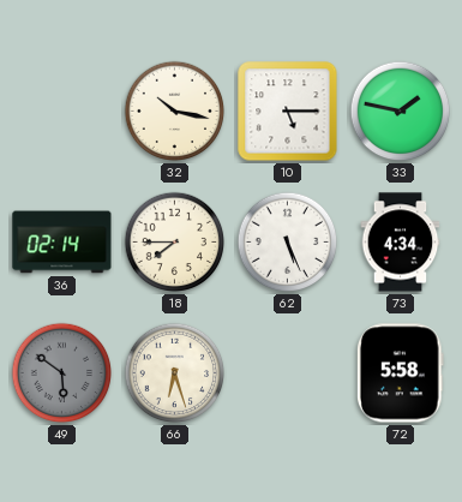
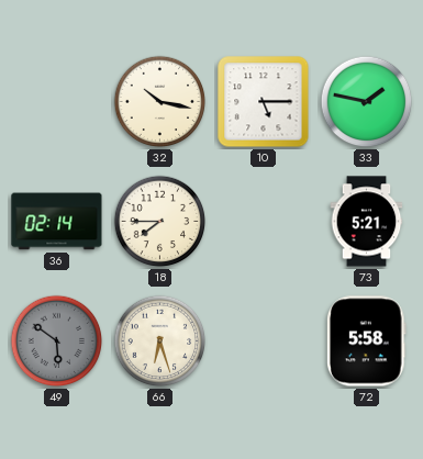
62: 5:26 -> none (288, 243)
73: 4:34 -> 5:21 (367, 222)
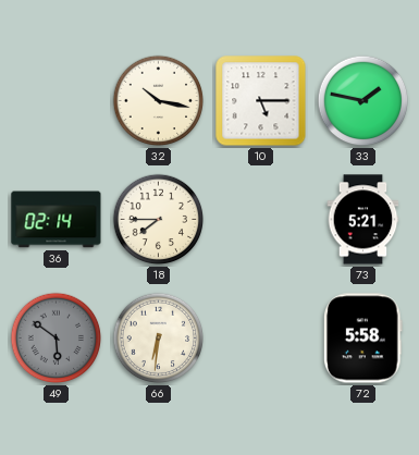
66: 6:27 -> 6:31 (159, 339)
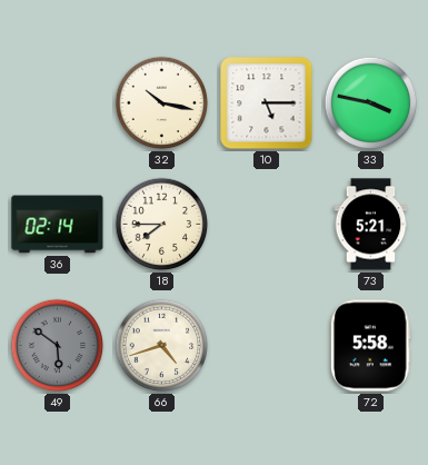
33: 1:47 -> 3:47 (371, 103)
66: 6:31 -> 4:42 (162, 346)
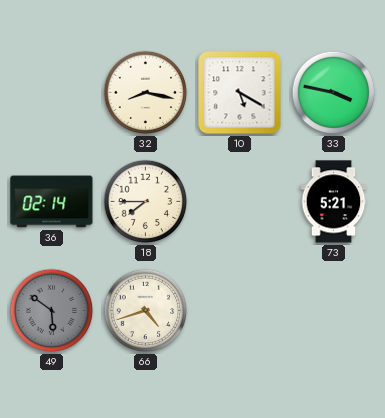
32: 10:17 -> 8:17 (146, 93)
10: 5:15 -> 5:20 (240, 93)
72: 5:58 -> none (370, 346)
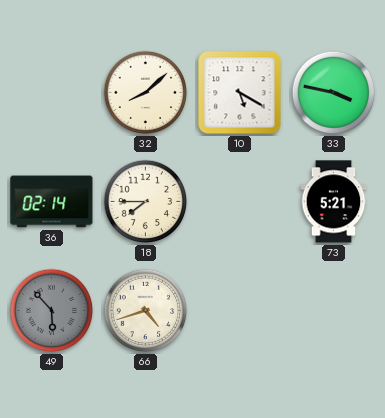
32: 8:17 -> 8:08 (146, 93)
49: 5:51 -> 5:53 (52, 311)
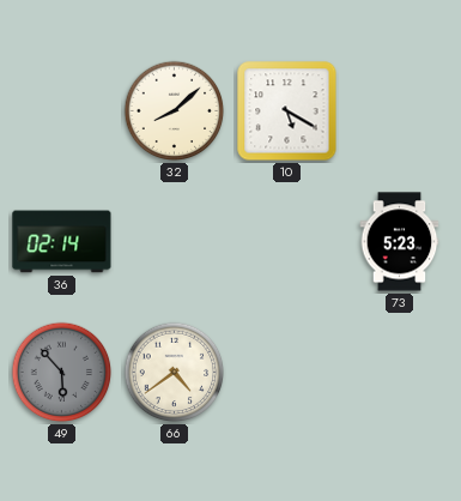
33: 3:47 -> none (334, 93)
18: 7:45 -> none (146, 202)
73: 5:21 -> 5:23 (400, 242)
66: 4:42 -> 4:39 (175, 373)
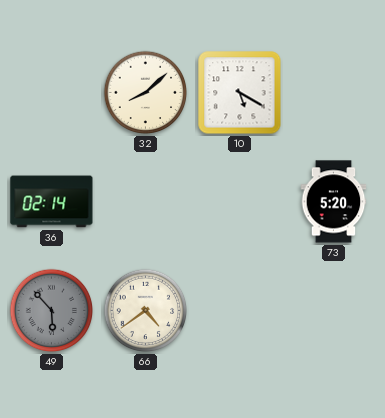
73: 5:23 -> 5:20 (334, 202)
